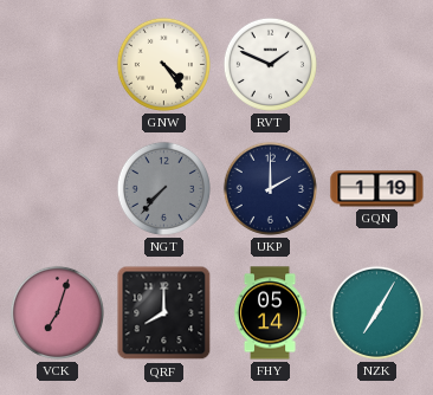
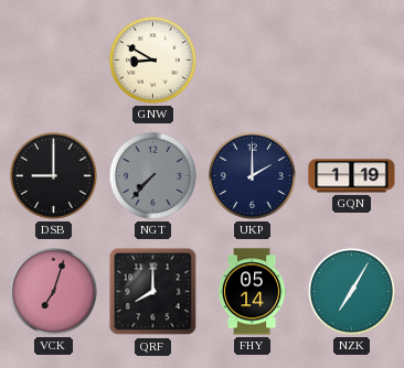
GNW: 4:24 -> 8:50 (152, 59)
RVT: 1:49 -> none (270, 64)
DSB: none -> 9:00 (53, 175)
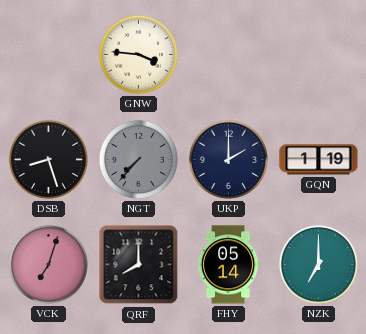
GNW: 8:50 -> 3:46 (138, 54)
DSB: 9:00 -> 8:27 (48, 159)
NZK: 7:05 -> 7:00 (318, 264)
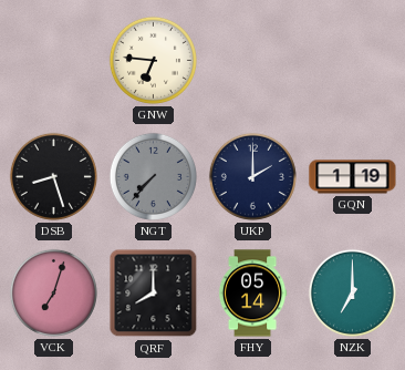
GNW: 3:46 -> 6:46 (153, 60)
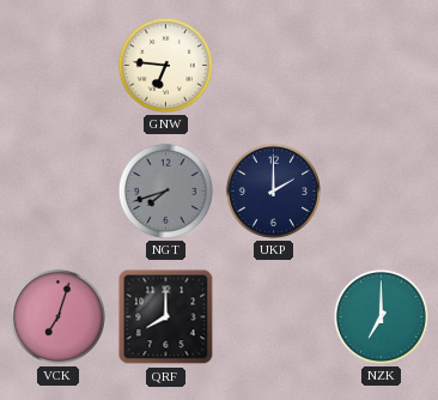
DSB: 8:27 -> none (53, 176)
NGT: 7:37 -> 7:42 (165, 190)
GQN: 1:19 -> none (353, 177)
FHY: 05:14 -> none (252, 294)
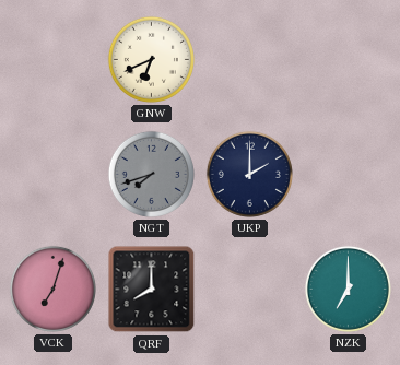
GNW: 6:46 -> 6:41 (151, 59)
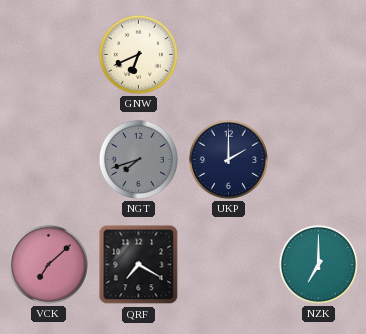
VCK: 7:03 -> 7:08 (48, 264)
QRF: 8:00 -> 7:20 (139, 265)
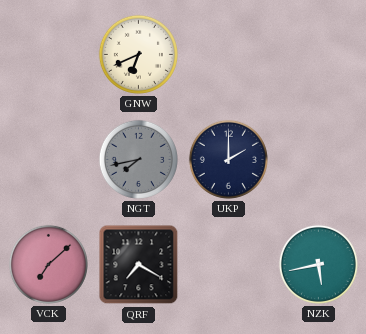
NGT: 7:42 -> 7:43 (138, 159)
NZK: 7:00 -> 5:43 (318, 264)
